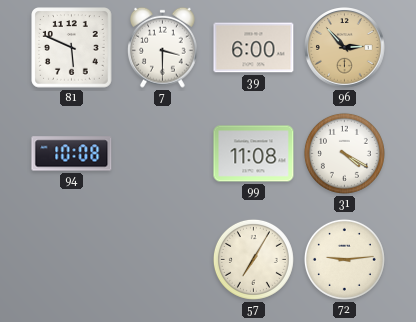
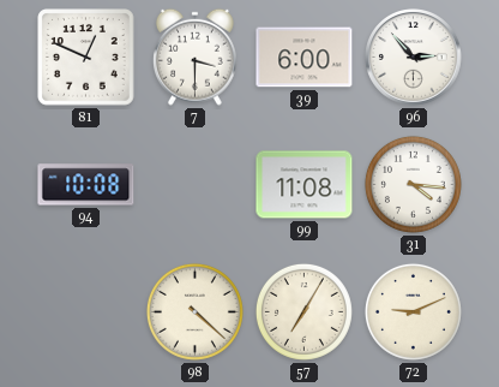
81: 5:49 -> 12:49 (86, 58)
96 dial: champagne -> white (414, 58)
31: 4:20 -> 4:16 (413, 184)
98: none -> 4:22 (194, 311)
72: 9:14 -> 9:11 (413, 311)
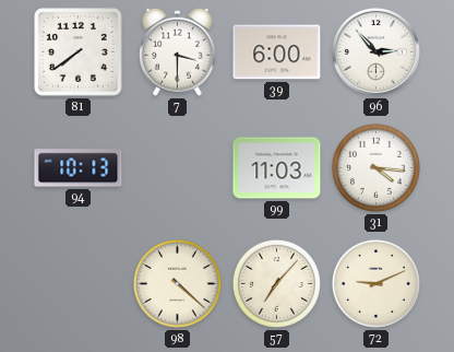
81: 12:49 -> 7:39 (79, 52)
94: 10:08 -> 10:13 (79, 168)
99: 11:08 -> 11:03 (277, 168)
57: 7:05 -> 7:07 (276, 283)
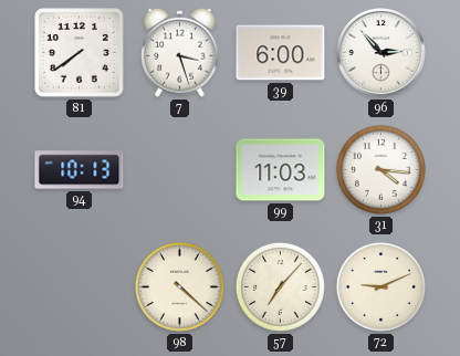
7: 3:30 -> 3:27 (180, 52)
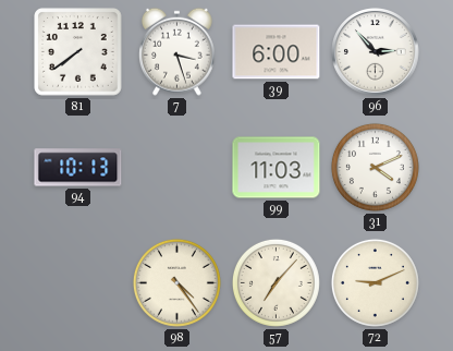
31: 4:16 -> 4:11 (375, 167)
98: 4:22 -> 4:24 (176, 282)
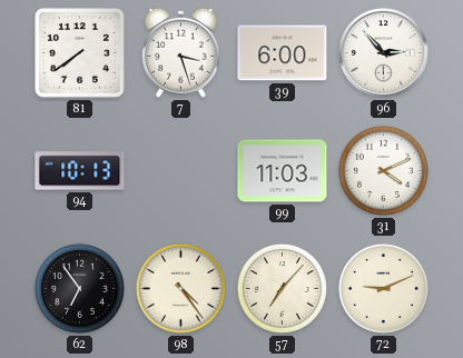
62: none -> 6:54 (79, 288)
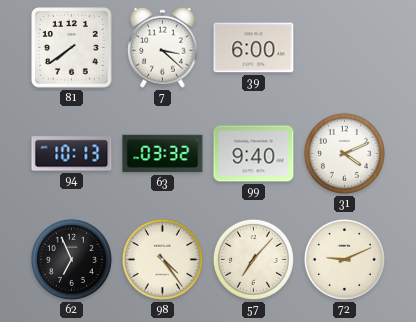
7: 3:27 -> 3:22 (163, 47)
96: 2:53 -> none (384, 53)
63: none -> 03:32 (163, 154)
99: 11:03 -> 9:40 (254, 154)
62: 6:54 -> 6:56 (71, 259)
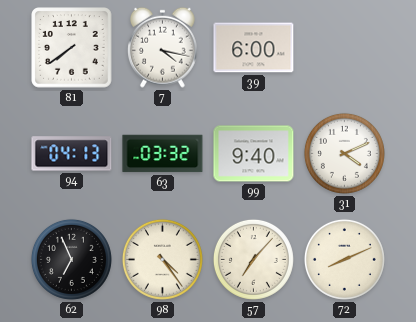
7: 3:22 -> 4:17 (163, 47)
94: 10:13 -> 04:13 (72, 154)
72: 9:11 -> 8:11 (344, 259)
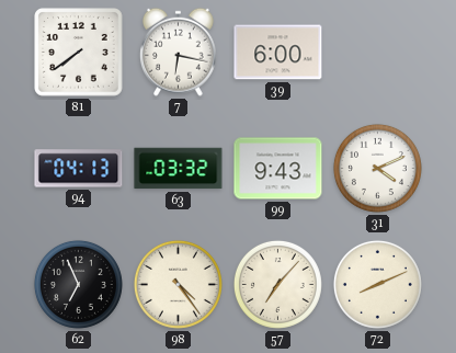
7: 4:17 -> 6:17 (179, 52)
99: 9:40 -> 9:43 (278, 169)
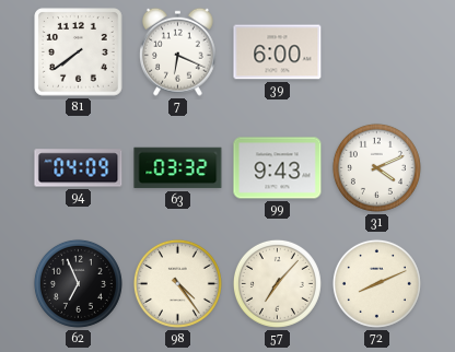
7: 6:17 -> 6:19 (178, 51)
94: 04:13 -> 04:09 (79, 168)
